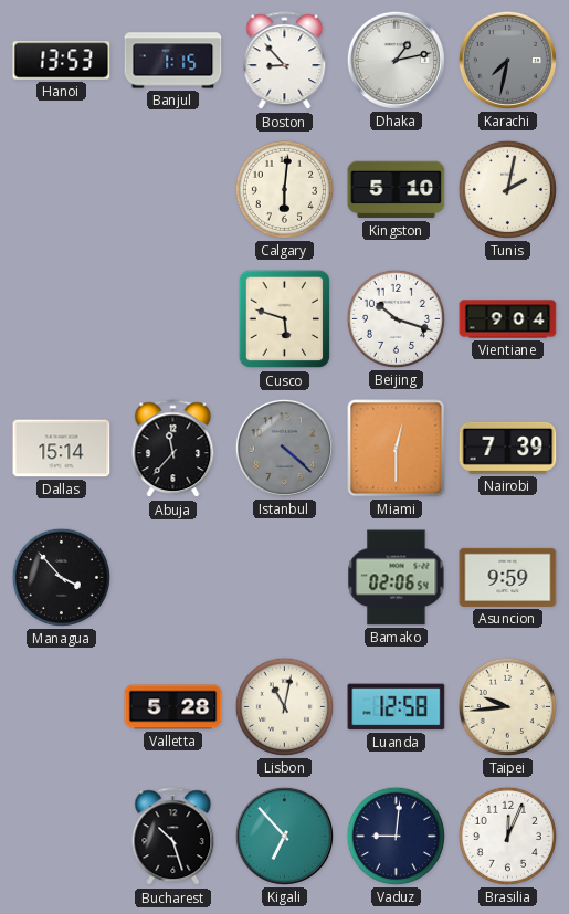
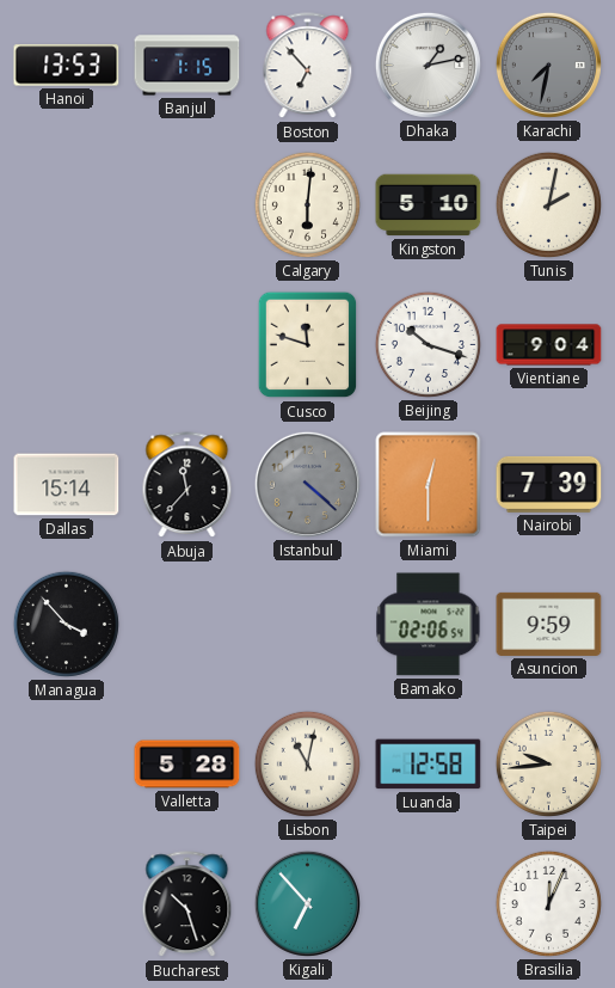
Boston: 8:53 -> 6:53 (308, 66)
Cusco: 5:48 -> 11:48 (308, 345)
Vaduz: 9:01 -> none (396, 836)
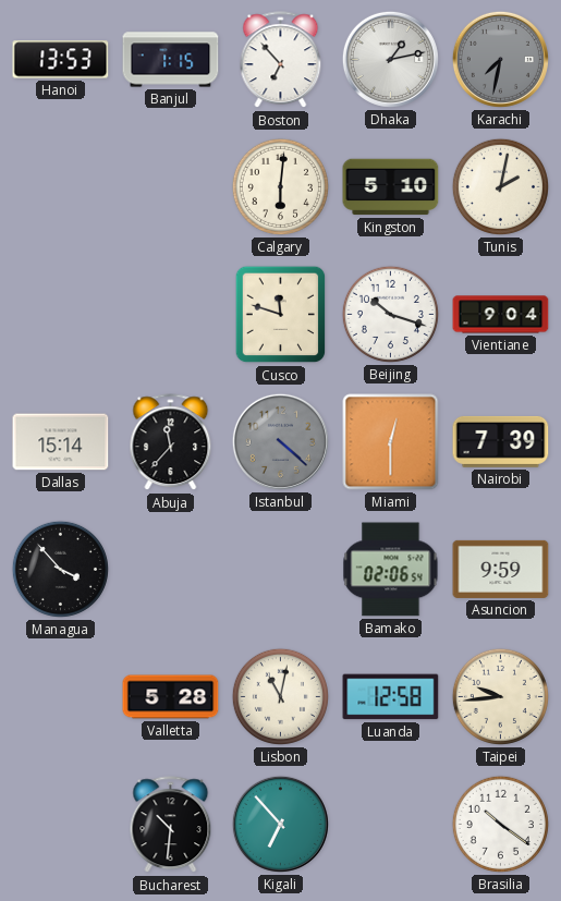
Bucharest: 10:27 -> 10:31 (171, 825)
Brasilia: 12:04 -> 10:21 (500, 824)
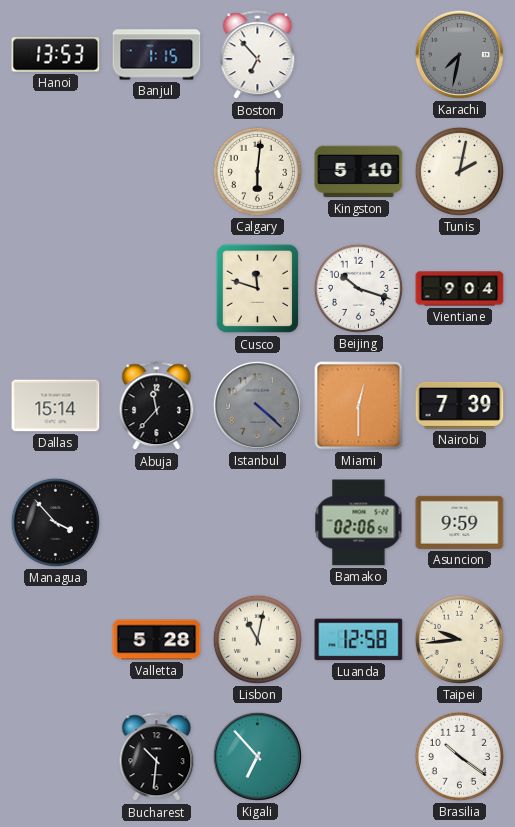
Dhaka: 1:13 -> none (390, 59)
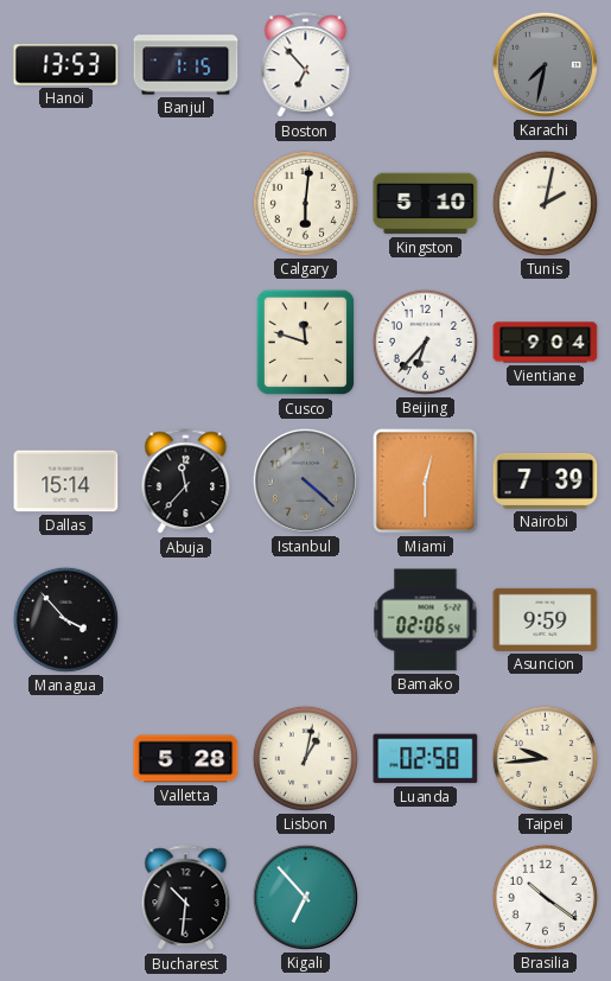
Beijing: 10:18 -> 6:37 (425, 342)
Lisbon: 11:02 -> 1:02 (305, 758)
Luanda: 12:58 -> 02:58 (426, 759)
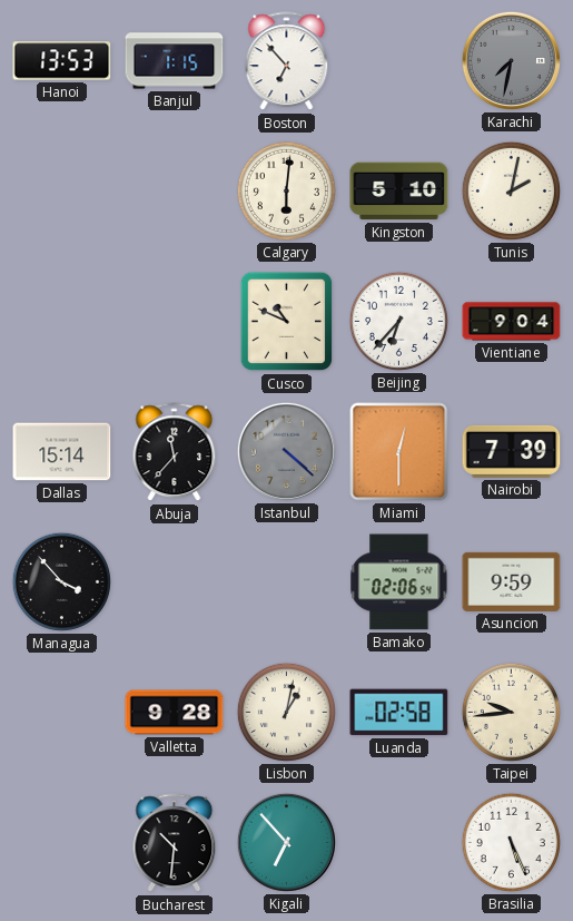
Cusco: 11:48 -> 10:49 (287, 322)
Valletta: 5:28 -> 9:28 (175, 713)
Brasilia: 10:21 -> 5:26 (511, 842)
